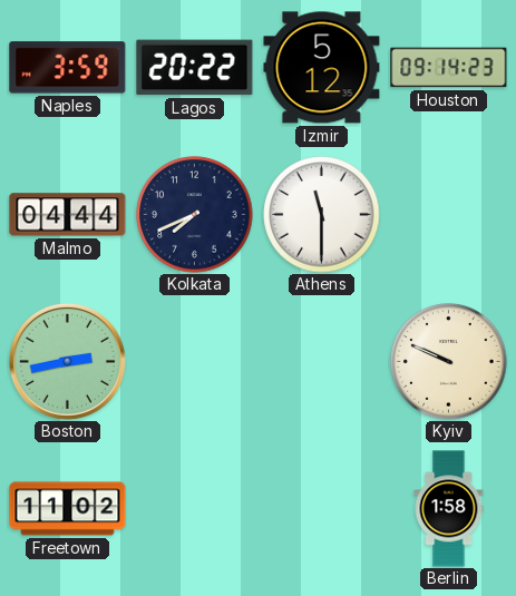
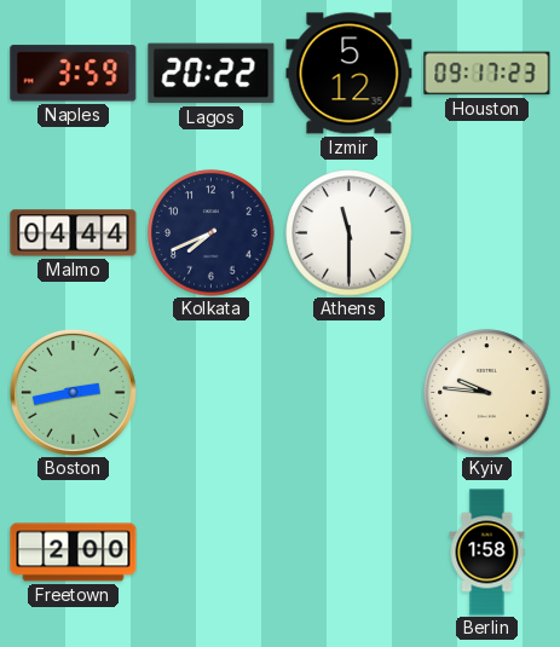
Houston: 09:14 -> 09:17 (487, 74)
Kyiv: 9:49 -> 9:46 (487, 393)
Freetown: 11:02 -> 2:00 (74, 553)
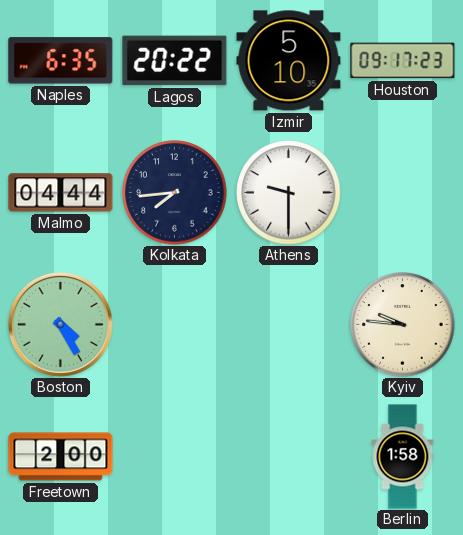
Naples: 3:59 -> 6:35 (61, 61)
Izmir: 5:12 -> 5:10 (289, 61)
Kolkata: 7:41 -> 7:44 (175, 193)
Athens: 11:30 -> 9:30 (289, 193)
Boston: 2:43 -> 4:25 (60, 324)
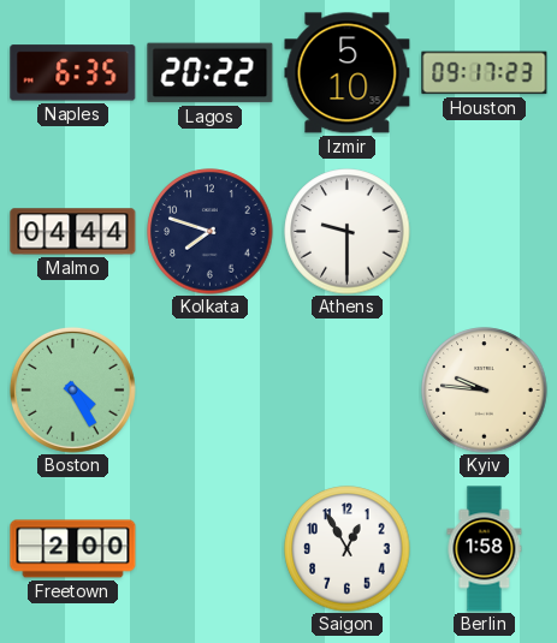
Kolkata: 7:44 -> 7:48 (211, 232)
Saigon: none -> 12:55 (348, 549)
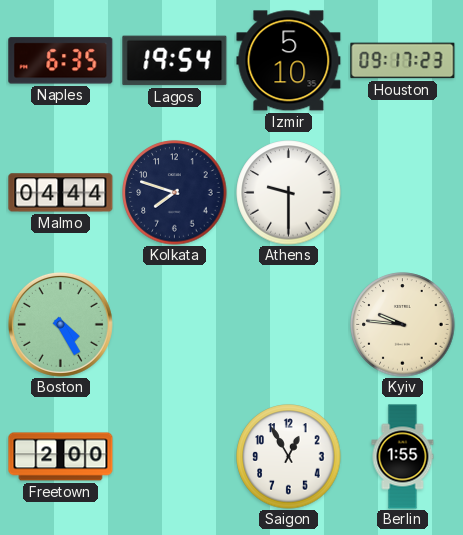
Lagos: 20:22 -> 19:54 (175, 61)
Berlin: 1:58 -> 1:55 (403, 457)
